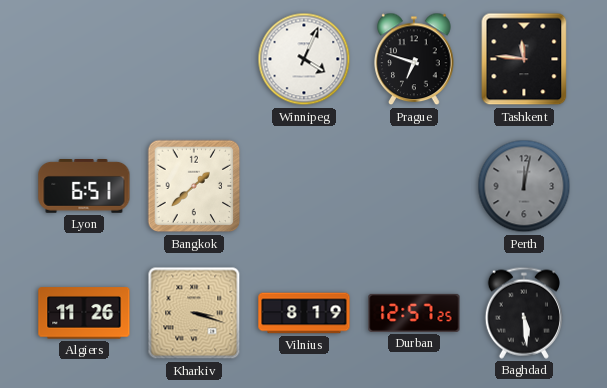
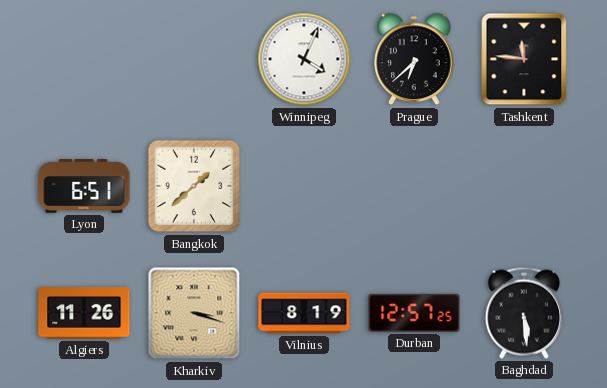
Prague: 6:48 -> 6:38 (414, 59)
Perth: 12:02 -> none (524, 186)
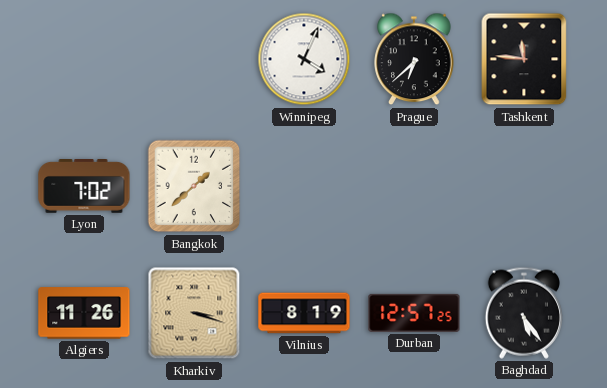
Lyon: 6:51 -> 7:02 (84, 187)
Baghdad: 5:29 -> 5:24 (524, 313)
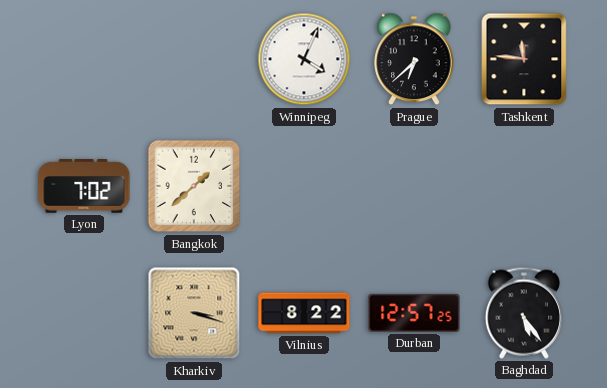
Algiers: 11:26 -> none (84, 313)
Vilnius: 8:19 -> 8:22 (304, 313)
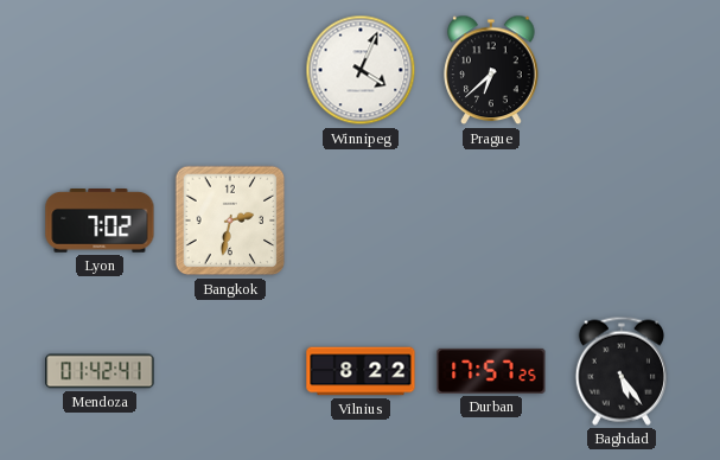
Tashkent: 11:46 -> none (524, 59)
Bangkok: 1:38 -> 2:32 (230, 221)
Mendoza: none -> 01:42 (100, 371)
Kharkiv: 3:18 -> none (194, 313)
Durban: 12:57 -> 17:57 (491, 371)
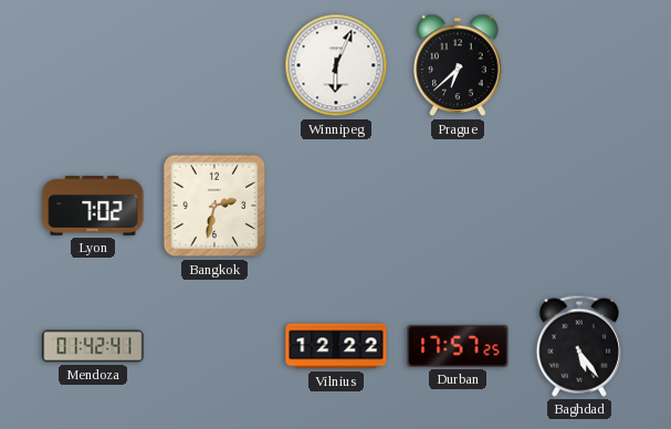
Winnipeg: 4:04 -> 6:04 (336, 65)
Vilnius: 8:22 -> 12:22 (336, 346)
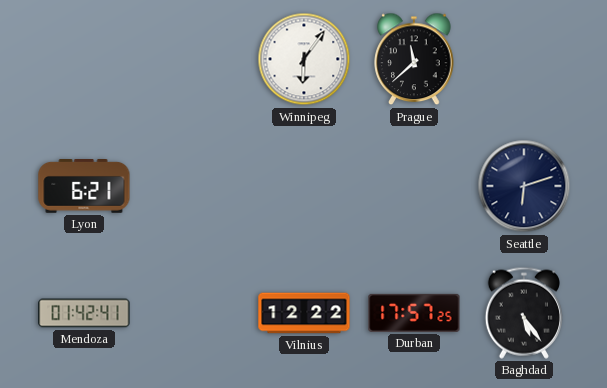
Winnipeg: 6:04 -> 6:06 (304, 59)
Prague: 6:38 -> 11:38 (414, 59)
Lyon: 7:02 -> 6:21 (84, 187)
Bangkok: 2:32 -> none (214, 206)
Seattle: none -> 6:12 (524, 186)
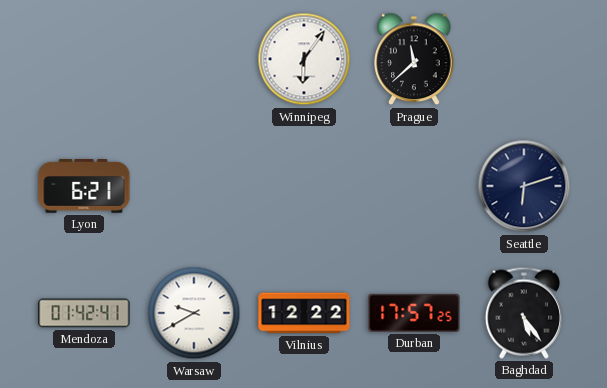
Warsaw: none -> 9:40 (194, 313)
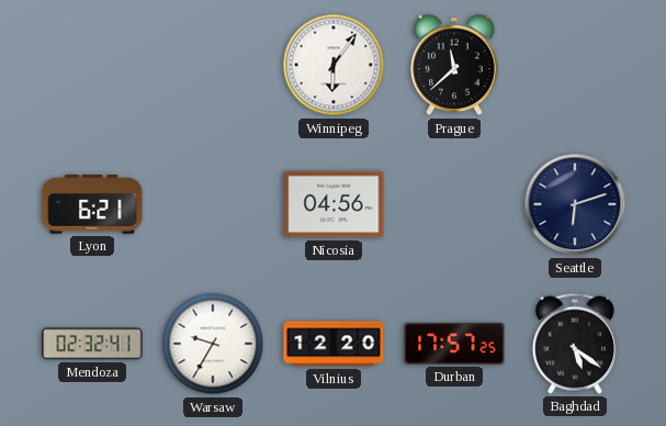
Nicosia: none -> 04:56 (334, 204)
Mendoza: 01:42 -> 02:32 (92, 344)
Warsaw: 9:40 -> 9:35 (213, 344)
Vilnius: 12:22 -> 12:20 (334, 344)
Baghdad: 5:24 -> 5:21 (575, 344)
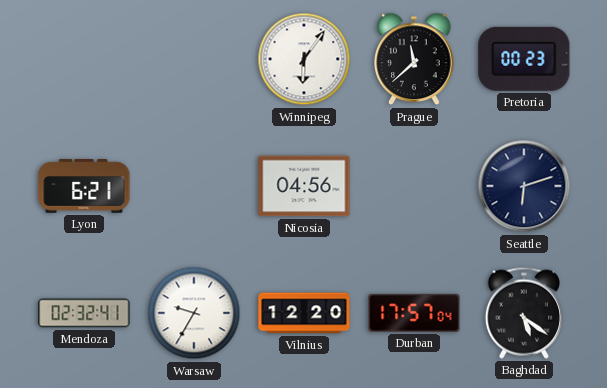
Pretoria: none -> 00:23 (524, 59)
Durban: 17:57:25 -> 17:57:04 (414, 313)
